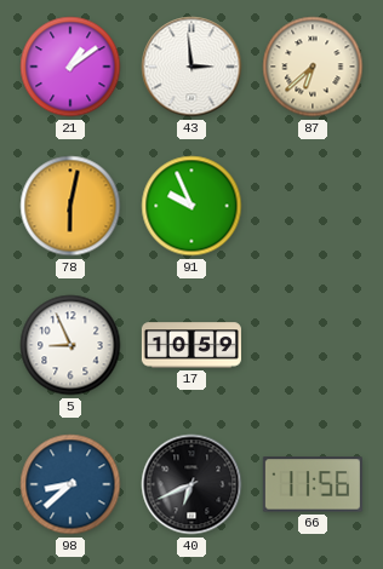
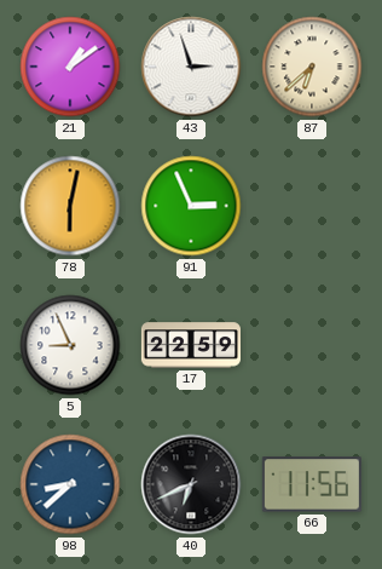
43: 2:59 -> 2:57 (191, 67)
91: 9:56 -> 2:56 (191, 206)
17: 10:59 -> 22:59 (191, 345)
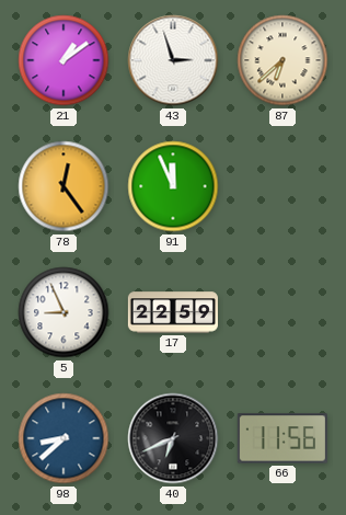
78: 6:02 -> 12:24 (64, 186)
91: 2:56 -> 11:56 (173, 186)
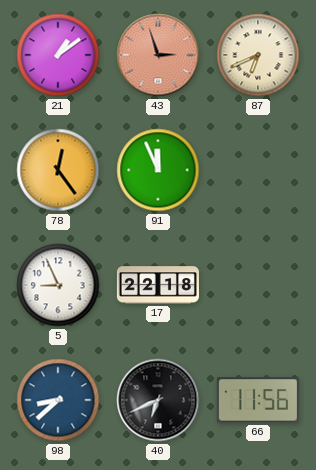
43 dial: white -> salmon (158, 55)
87: 6:38 -> 6:41 (258, 55)
17: 22:59 -> 22:18 (158, 285)
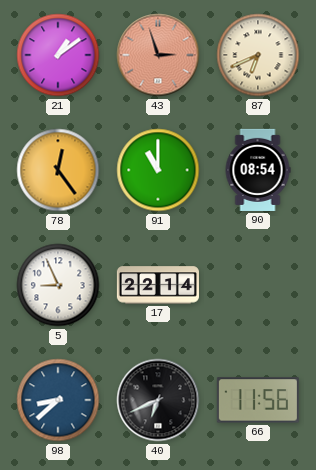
91: 11:56 -> 11:00 (158, 170)
90: none -> 08:54 (258, 170)
17: 22:18 -> 22:14 (158, 285)
